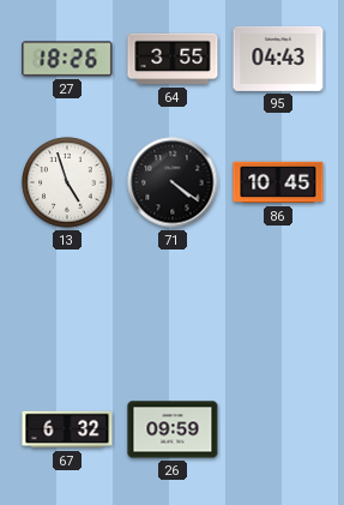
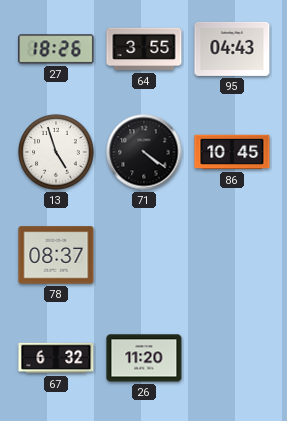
78: none -> 08:37 (56, 255)
26: 09:59 -> 11:20 (144, 358)
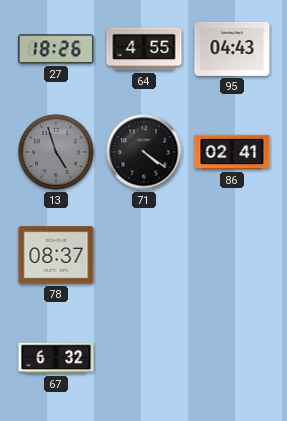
64: 3:55 -> 4:55 (144, 49)
13 dial: white -> grey (56, 152)
86: 10:45 -> 02:41 (232, 152)
26: 11:20 -> none (144, 358)
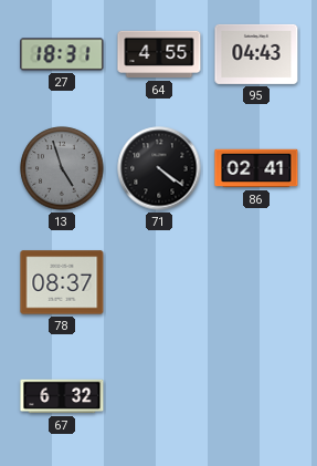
27: 18:26 -> 18:31 (62, 54)
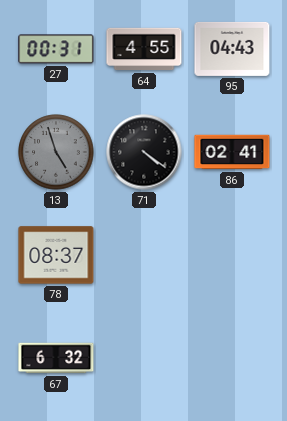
27: 18:31 -> 00:31 (56, 49)
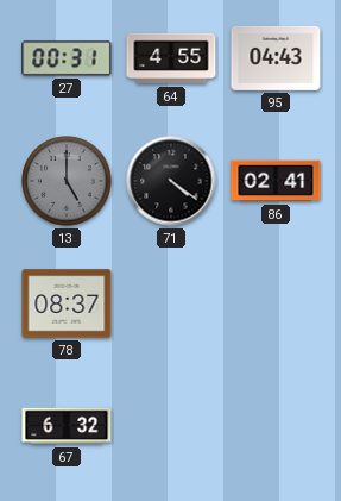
13: 4:57 -> 5:00 (67, 181)
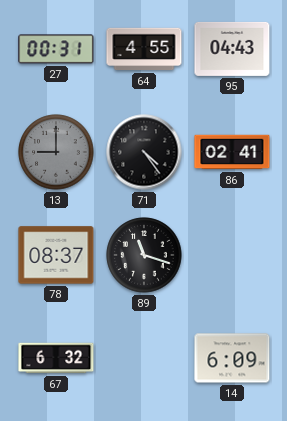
13: 5:00 -> 9:00 (56, 152)
71: 4:21 -> 4:24 (144, 152)
89: none -> 11:18 (144, 255)
14: none -> 6:09 (232, 358)
